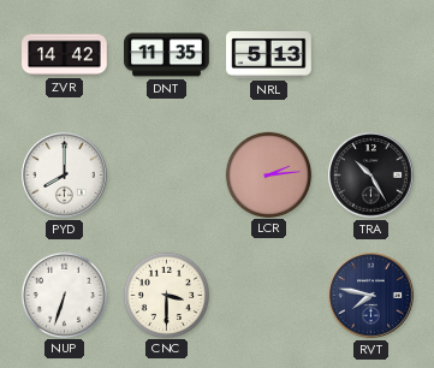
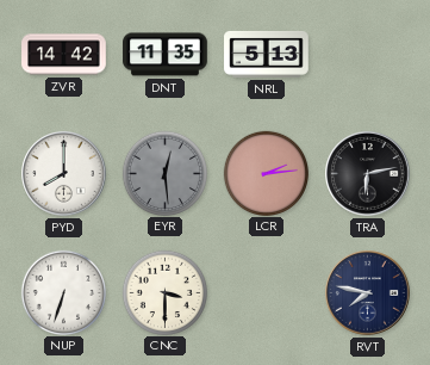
EYR: none -> 12:29 (164, 173)
TRA: 10:25 -> 6:13 (368, 174)
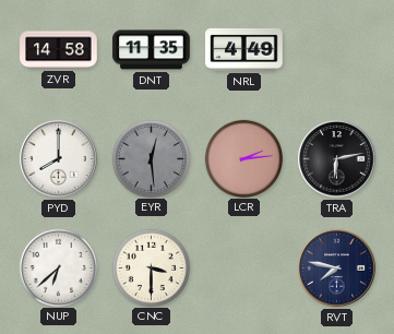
ZVR: 14:42 -> 14:58 (59, 50)
NRL: 5:13 -> 4:49 (244, 49)
NUP: 6:33 -> 6:38 (58, 267)
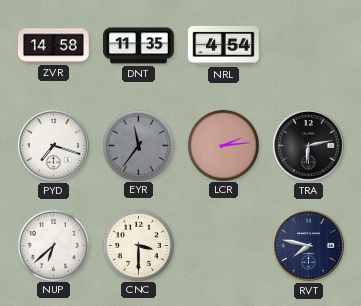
NRL: 4:49 -> 4:54 (224, 45)
PYD: 8:00 -> 7:18 (54, 146)
EYR: 12:29 -> 11:36 (138, 145)
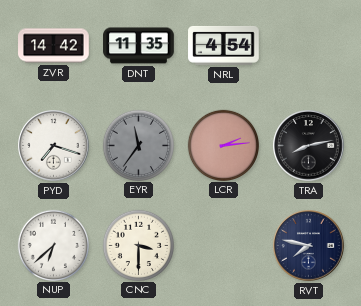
ZVR: 14:58 -> 14:42 (54, 46)
TRA: 6:13 -> 8:13 (309, 146)
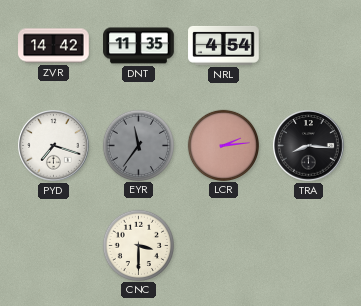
TRA: 8:13 -> 8:16 (309, 146)
NUP: 6:38 -> none (53, 245)
RVT: 7:47 -> none (309, 246)
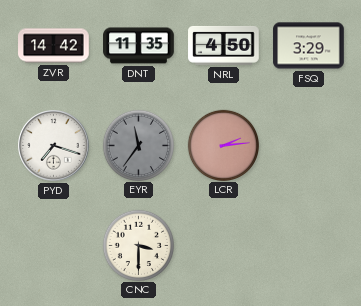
NRL: 4:54 -> 4:50 (224, 45)
FSQ: none -> 3:29 (309, 46)
TRA: 8:16 -> none (309, 146)
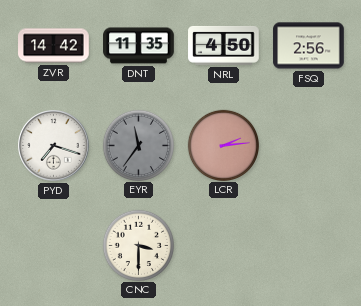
FSQ: 3:29 -> 2:56 (309, 46)
